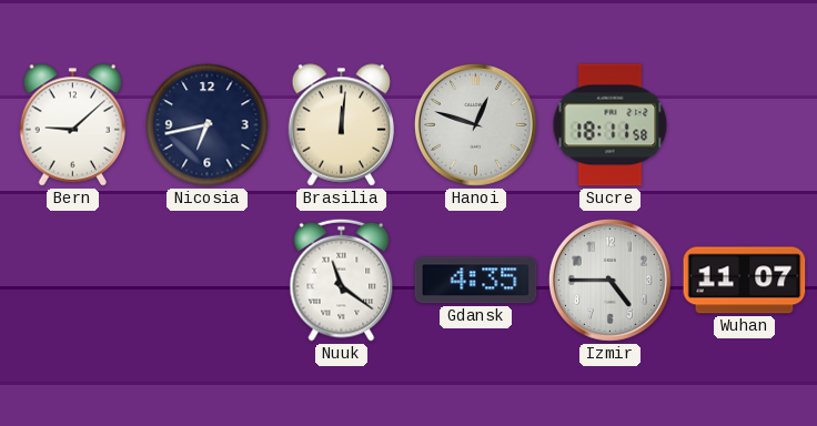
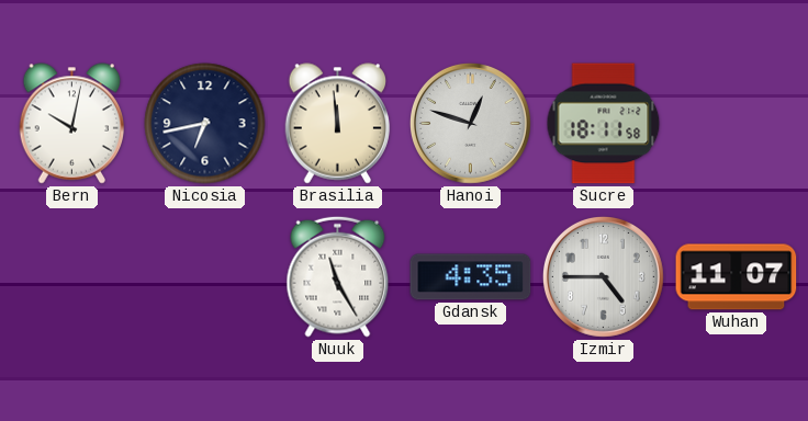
Bern: 9:08 -> 10:02 (72, 124)
Brasilia: 12:01 -> 11:59 (338, 124)
Nuuk: 11:21 -> 11:25 (338, 276)
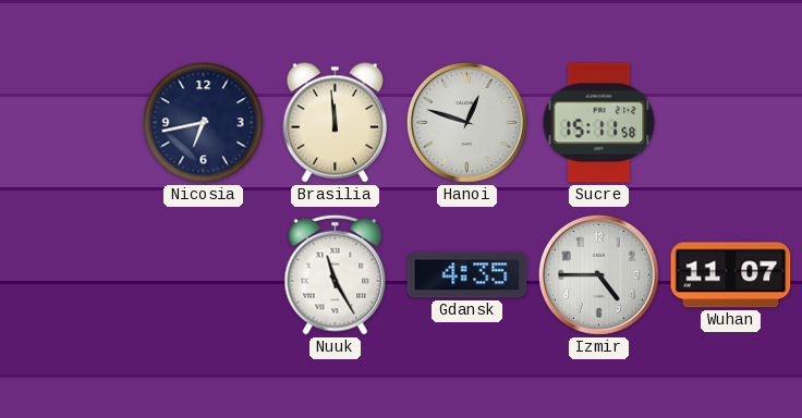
Bern: 10:02 -> none (72, 124)
Sucre: 18:11 -> 15:11 (599, 123)
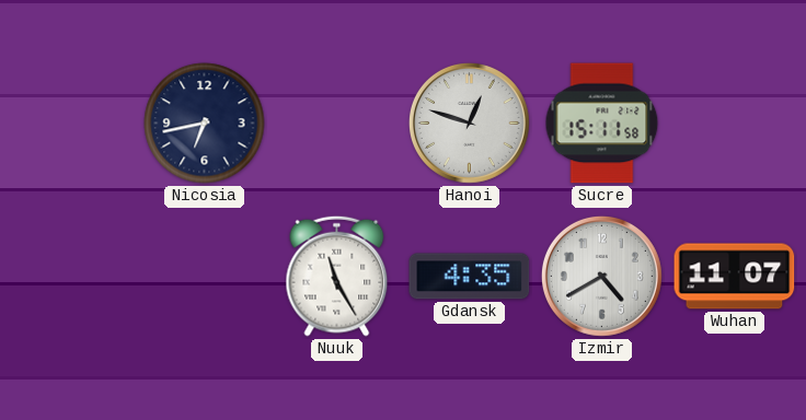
Brasilia: 11:59 -> none (336, 123)
Izmir: 4:45 -> 4:40 (601, 276)
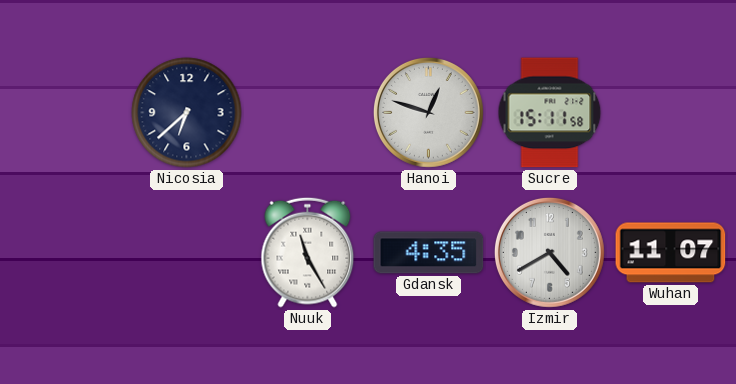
Nicosia: 6:43 -> 6:38 (187, 113)
